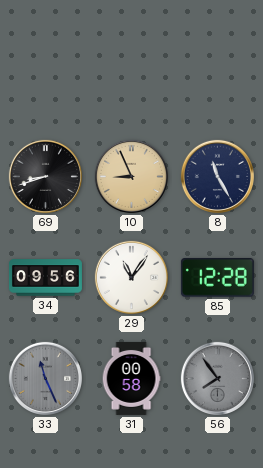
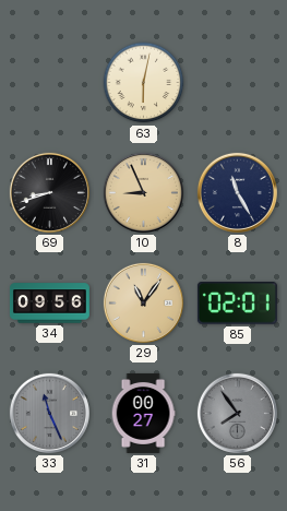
63: none -> 6:02 (144, 83)
29 dial: white -> champagne (143, 302)
85: 12:28 -> 02:01 (237, 304)
31: 00:58 -> 00:27 (143, 413)
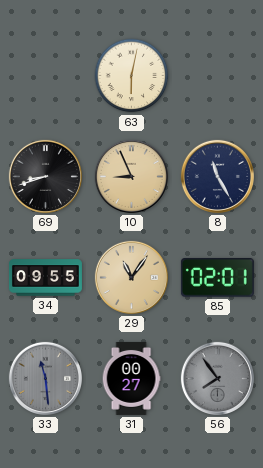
34: 09:56 -> 09:55 (45, 278)
33: 11:26 -> 11:29 (45, 378)
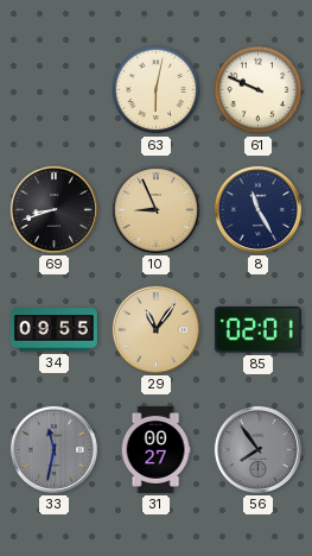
61: none -> 9:49 (259, 90)
33: 11:29 -> 11:32 (53, 449)
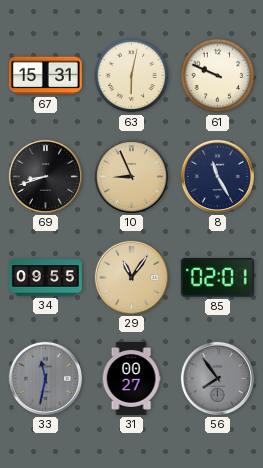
67: none -> 15:31 (45, 76)
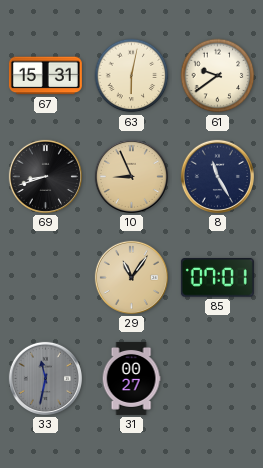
61: 9:49 -> 9:39 (218, 76)
34: 09:55 -> none (45, 278)
85: 02:01 -> 07:01 (217, 278)
56: 7:54 -> none (217, 378)
